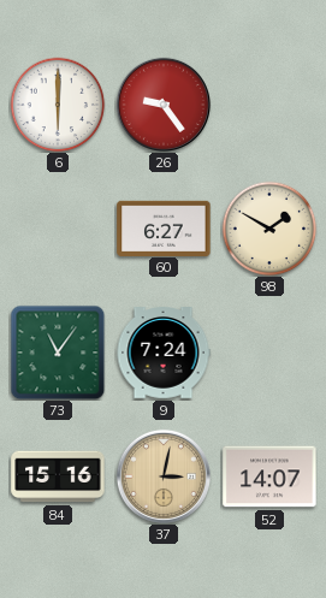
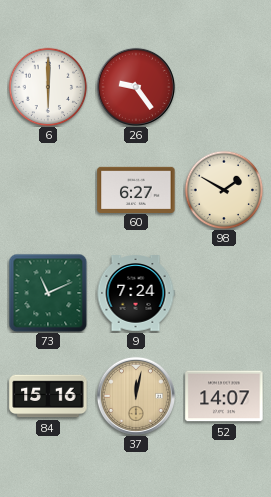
73: 11:06 -> 11:11 (48, 293)
37: 3:02 -> 12:02 (136, 396)
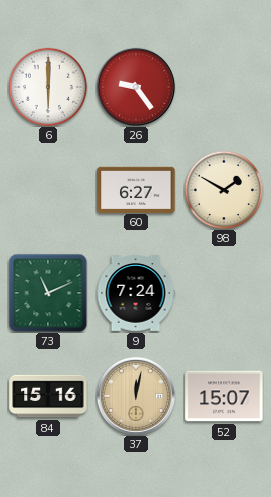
52: 14:07 -> 15:07 (224, 396)
